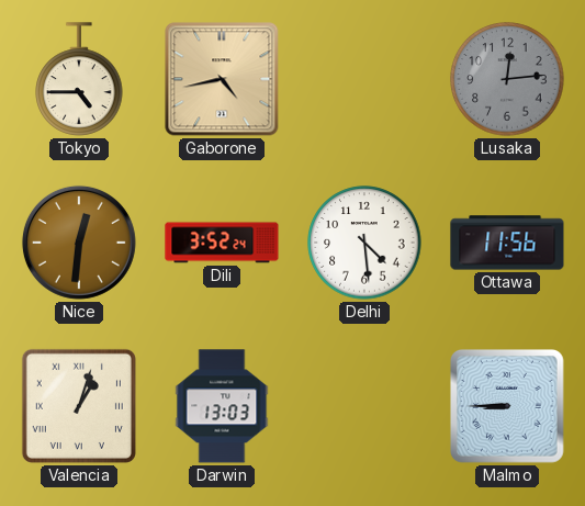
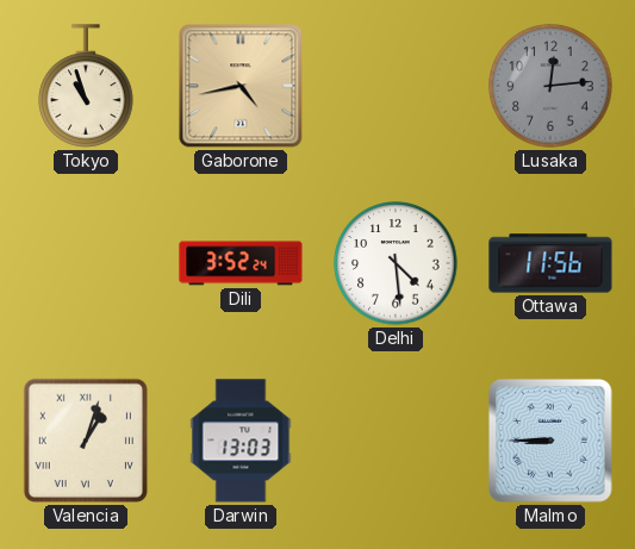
Tokyo: 4:45 -> 10:57 (86, 86)
Nice: 12:31 -> none (79, 243)
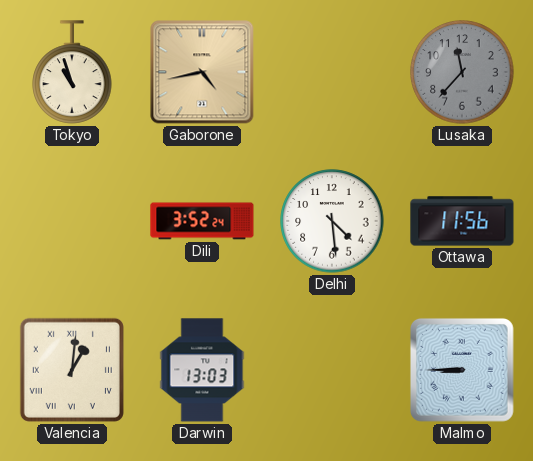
Lusaka: 12:14 -> 11:37 (462, 72)
Valencia: 1:03 -> 1:01 (72, 370)
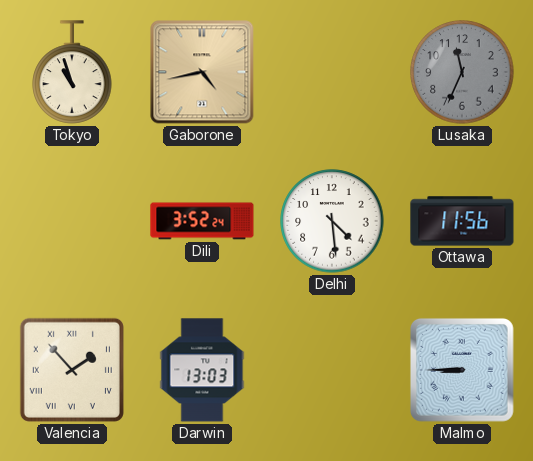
Lusaka: 11:37 -> 11:34 (462, 72)
Valencia: 1:01 -> 1:53 (72, 370)
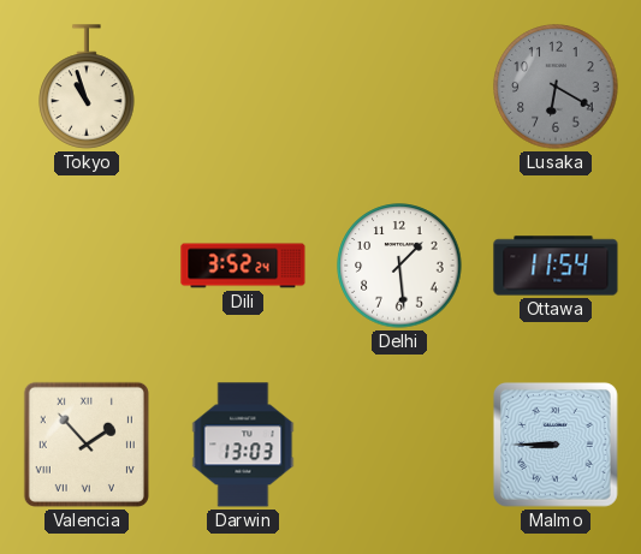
Gaborone: 4:43 -> none (202, 72)
Lusaka: 11:34 -> 6:20 (556, 87)
Delhi: 4:29 -> 1:29 (399, 266)
Ottawa: 11:56 -> 11:54 (556, 266)
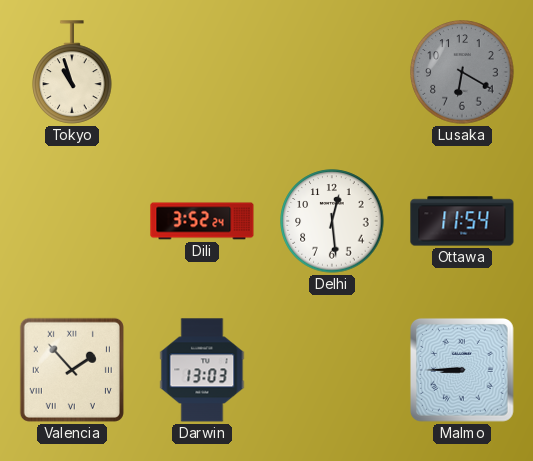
Delhi: 1:29 -> 12:29 (332, 221)
